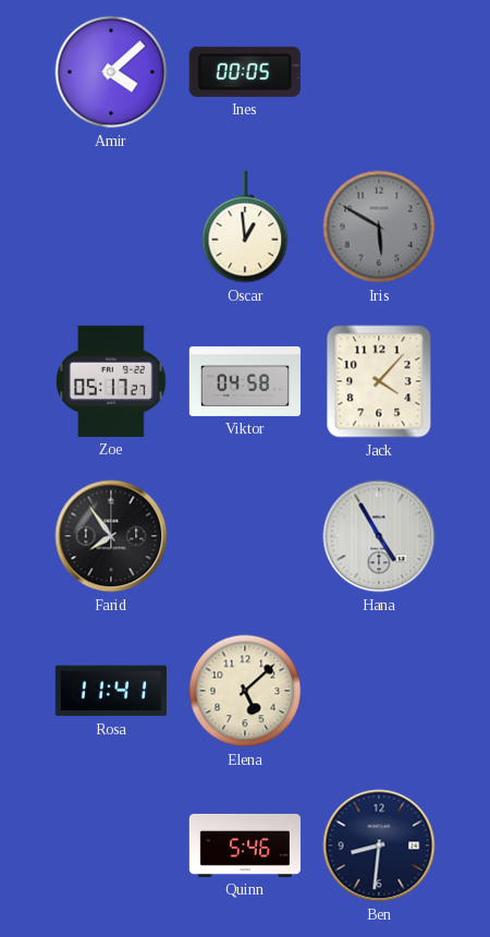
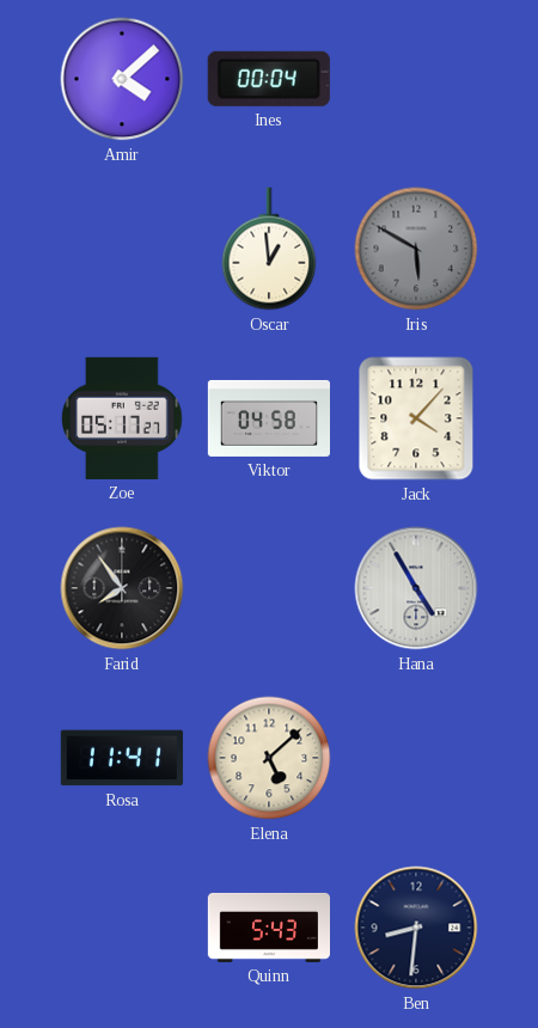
Ines: 00:05 -> 00:04 (269, 79)
Quinn: 5:46 -> 5:43 (268, 928)
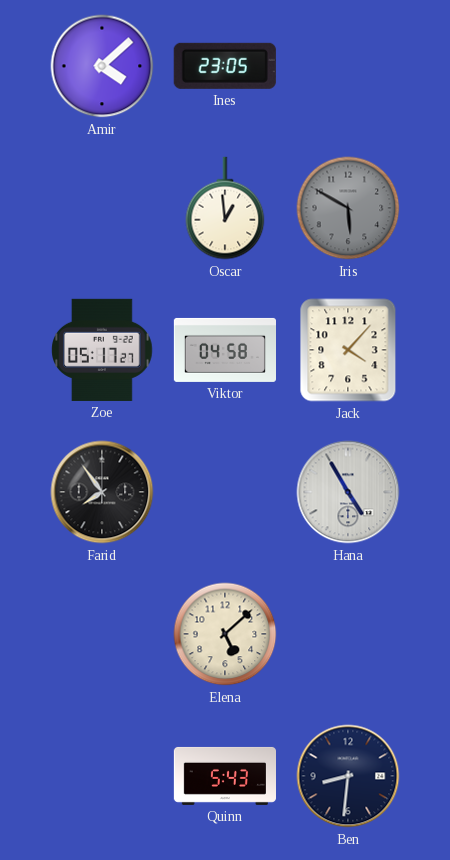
Ines: 00:04 -> 23:05 (225, 66)
Rosa: 11:41 -> none (122, 758)
